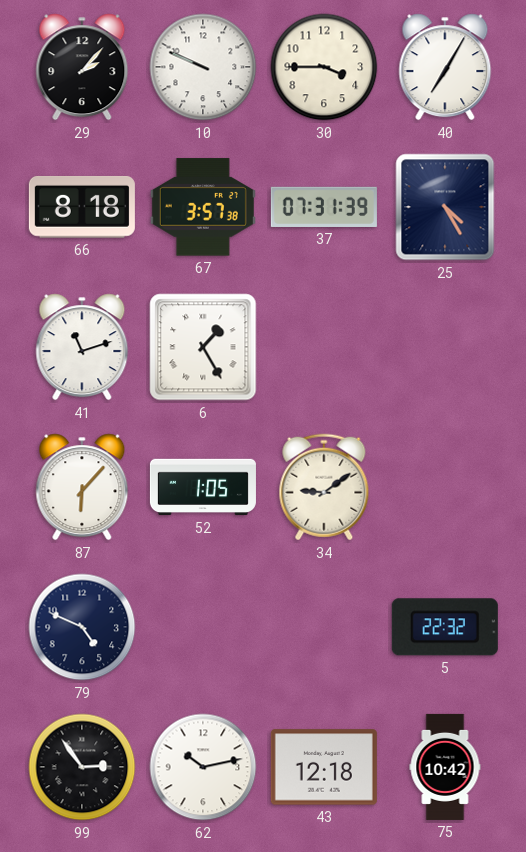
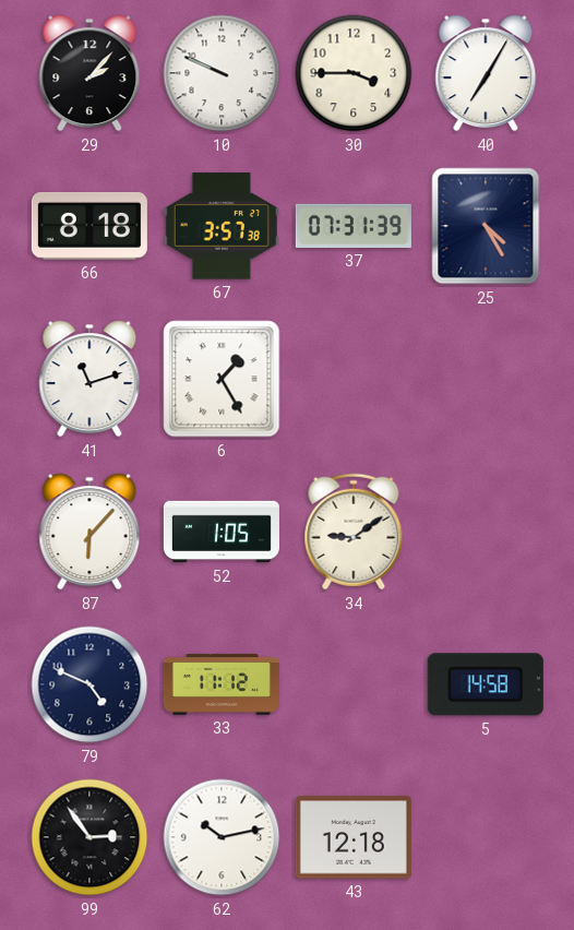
33: none -> 11:12 (222, 684)
5: 22:32 -> 14:58 (486, 684)
75: 10:42 -> none (445, 767)
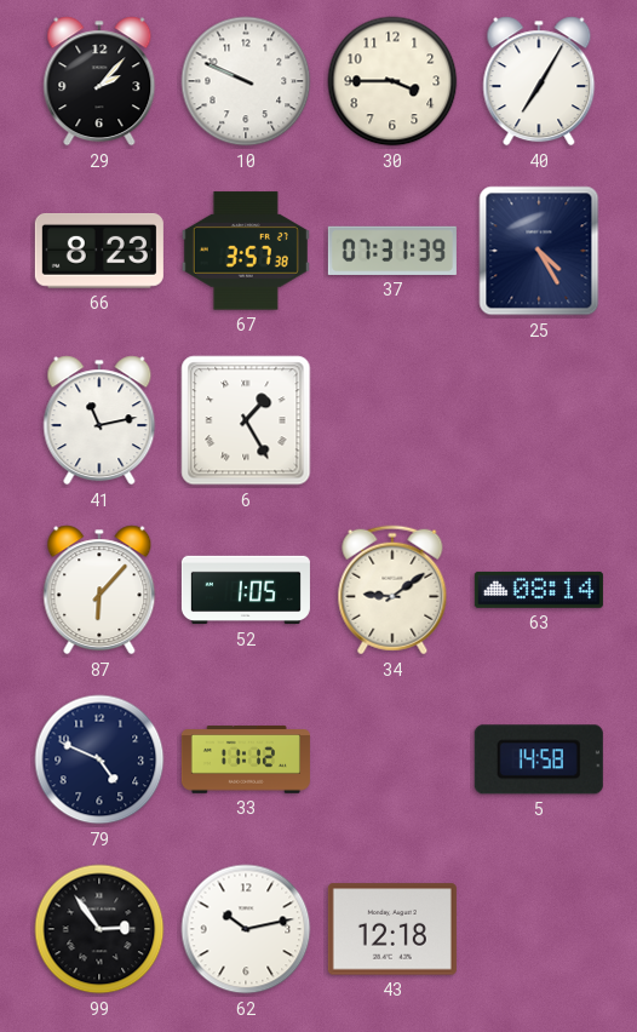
66: 8:18 -> 8:23 (99, 251)
41: 11:12 -> 11:13 (99, 420)
63: none -> 08:14 (539, 590)
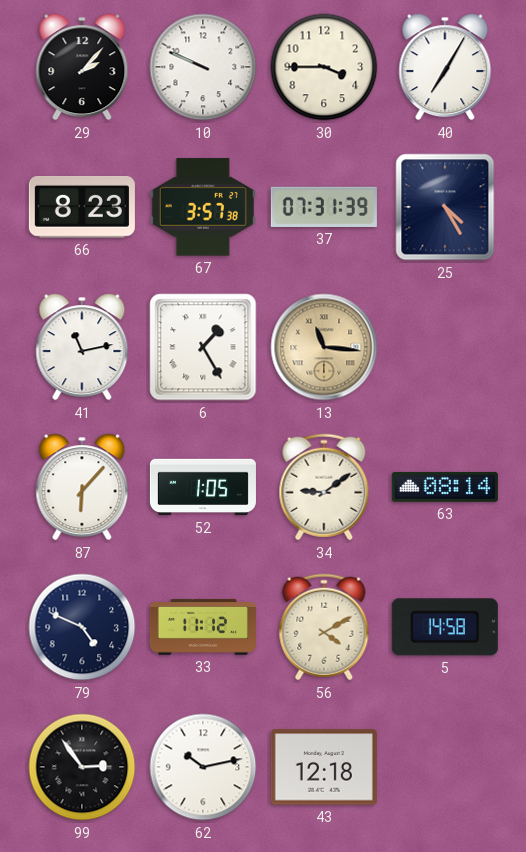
13: none -> 11:16 (324, 347)
56: none -> 4:10 (324, 627)
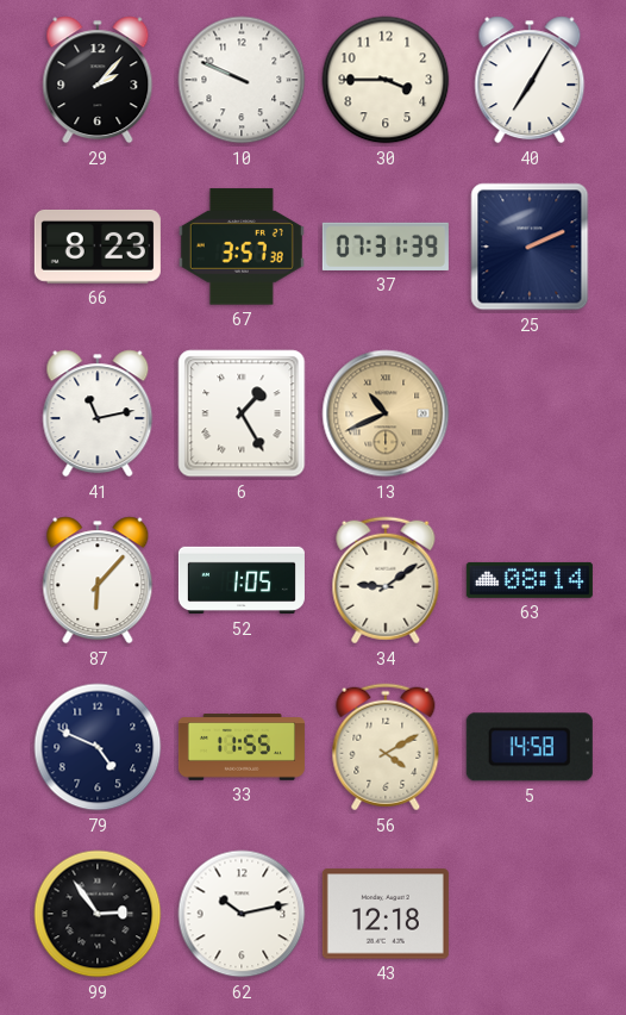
25: 4:25 -> 2:11 (530, 247)
13: 11:16 -> 10:41 (386, 413)
33: 11:12 -> 11:55 (242, 747)
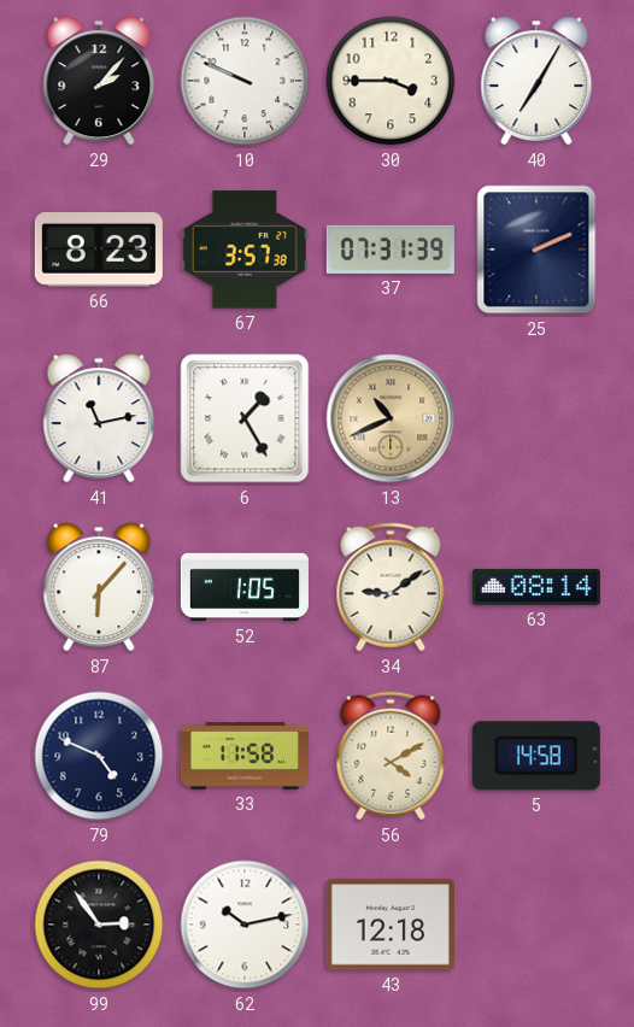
33: 11:55 -> 11:58 (245, 756)
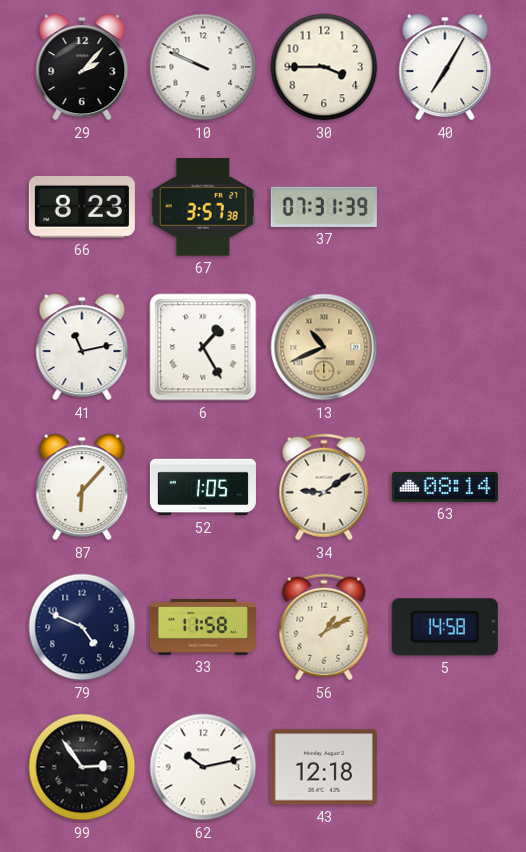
25: 2:11 -> none (536, 250)
56: 4:10 -> 1:10 (324, 627)
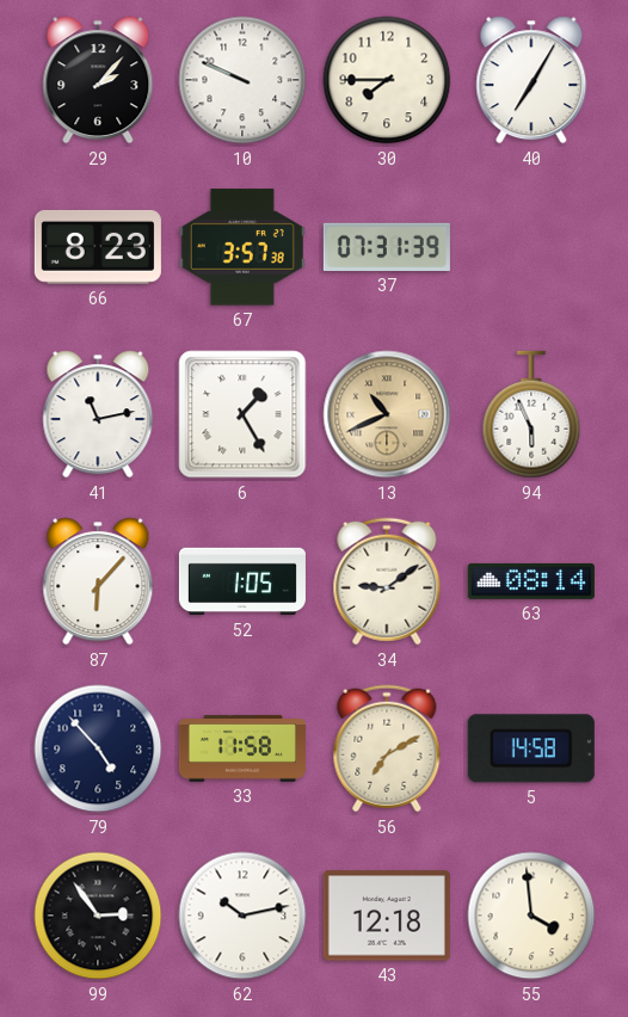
30: 3:45 -> 7:45 (387, 80)
94: none -> 5:56 (531, 414)
79: 4:49 -> 4:53 (98, 748)
56: 1:10 -> 7:10 (387, 748)
55: none -> 3:59 (531, 916)
